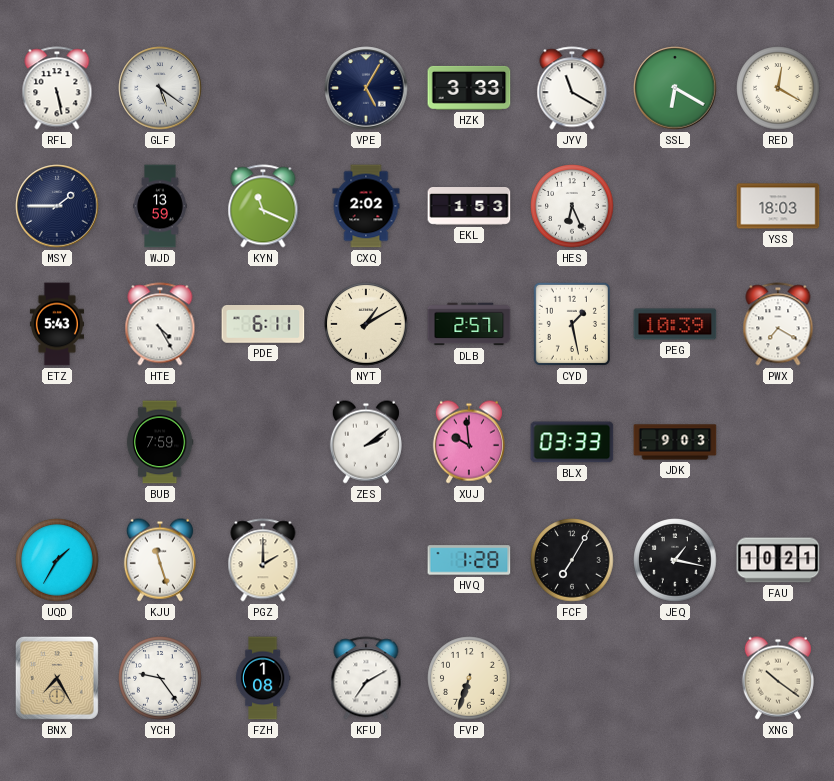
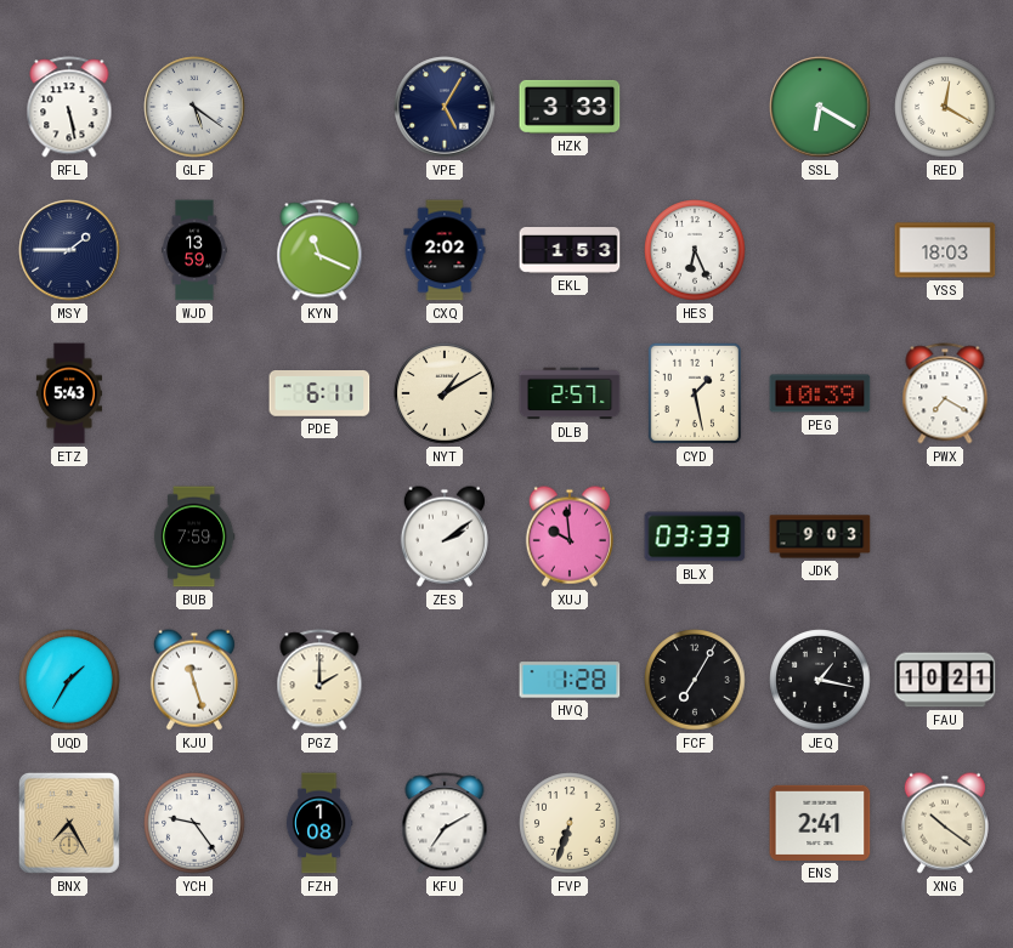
JYV: 11:20 -> none (572, 88)
HTE: 4:25 -> none (160, 324)
ENS: none -> 2:41 (820, 823)
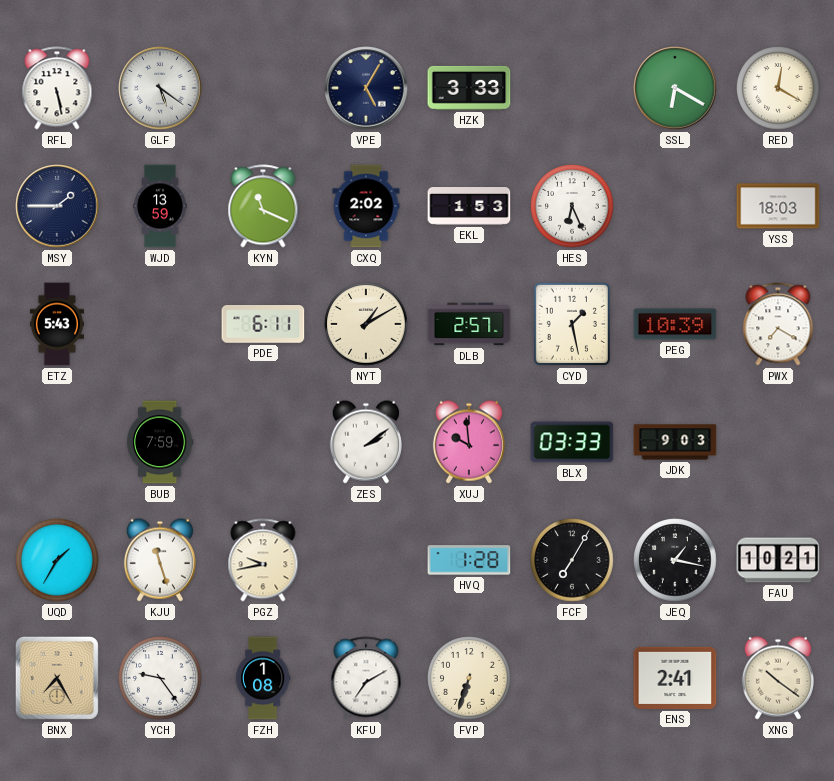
PGZ: 2:00 -> 9:43 (263, 560)
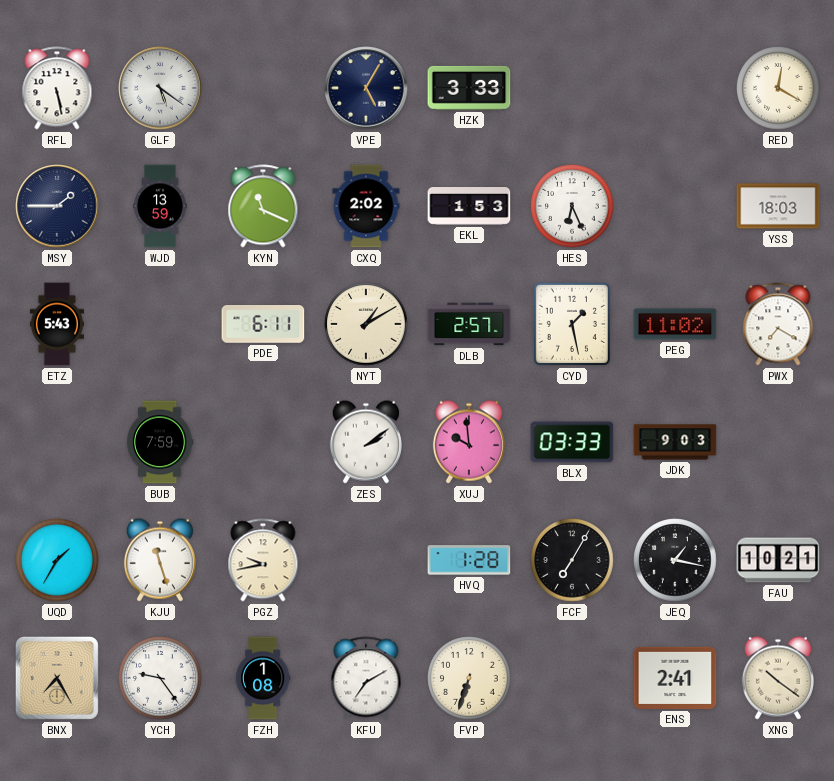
SSL: 6:20 -> none (675, 88)
PEG: 10:39 -> 11:02 (675, 324)
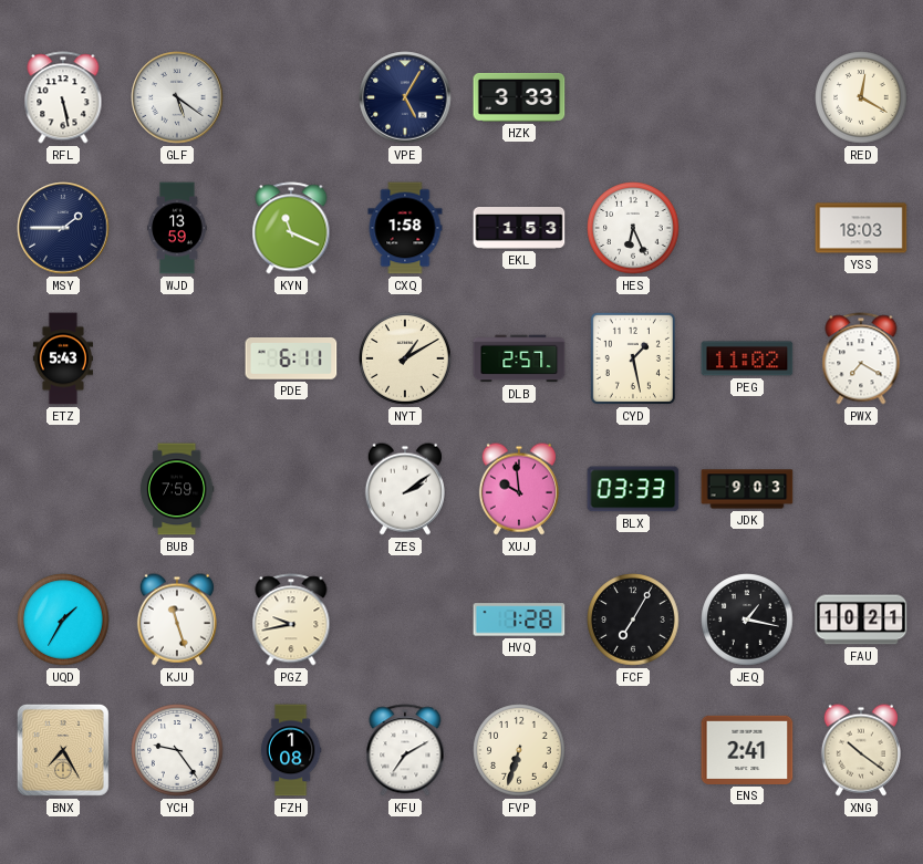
CXQ: 2:02 -> 1:58 (405, 228)
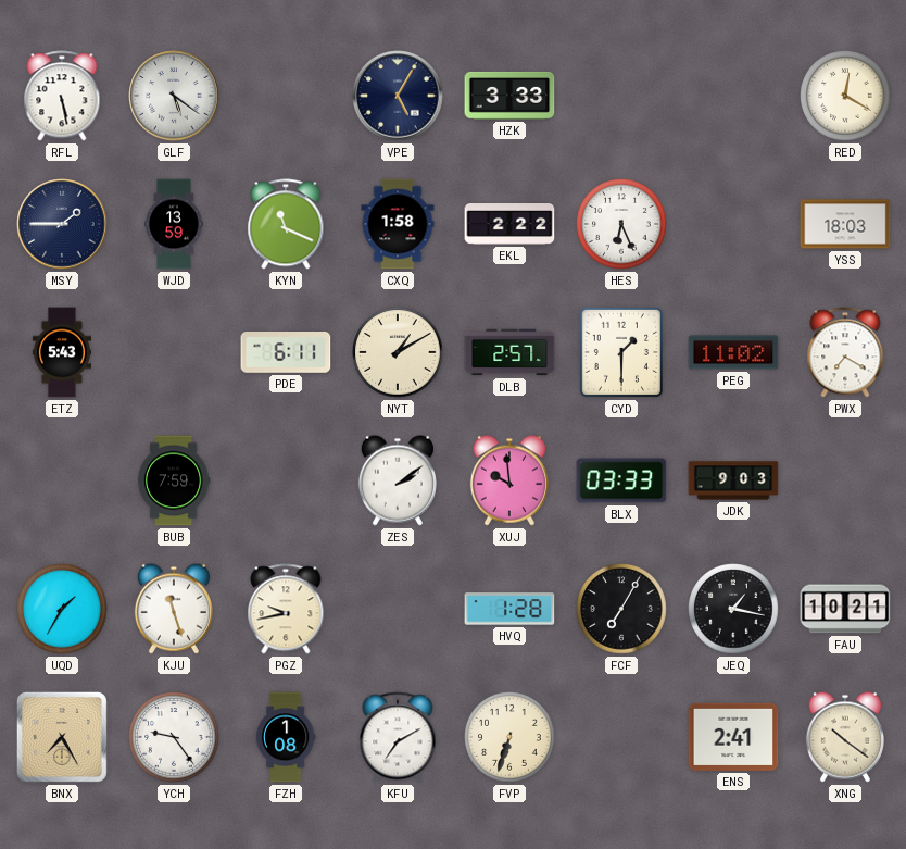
EKL: 1:53 -> 2:22 (509, 225)
CYD: 1:28 -> 1:30 (621, 352)
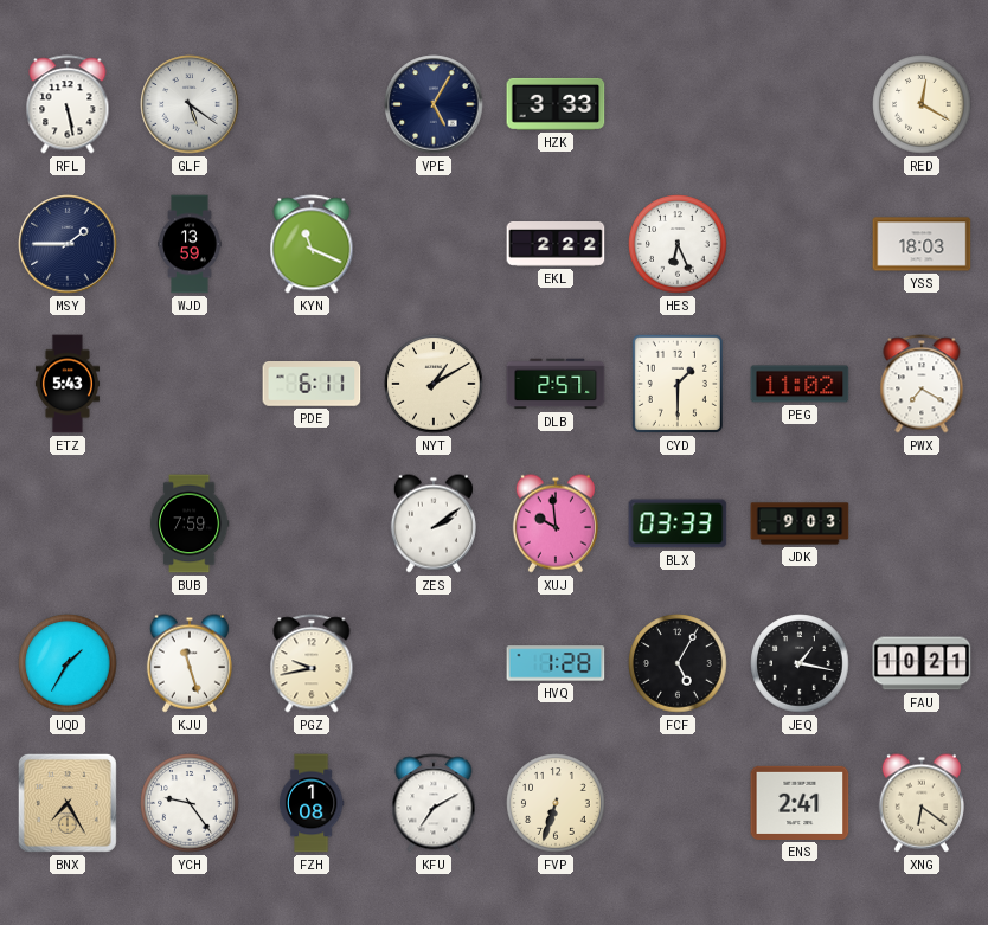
CXQ: 1:58 -> none (398, 224)
FCF: 7:05 -> 5:05 (678, 663)
XNG: 10:21 -> 6:21 (922, 803)
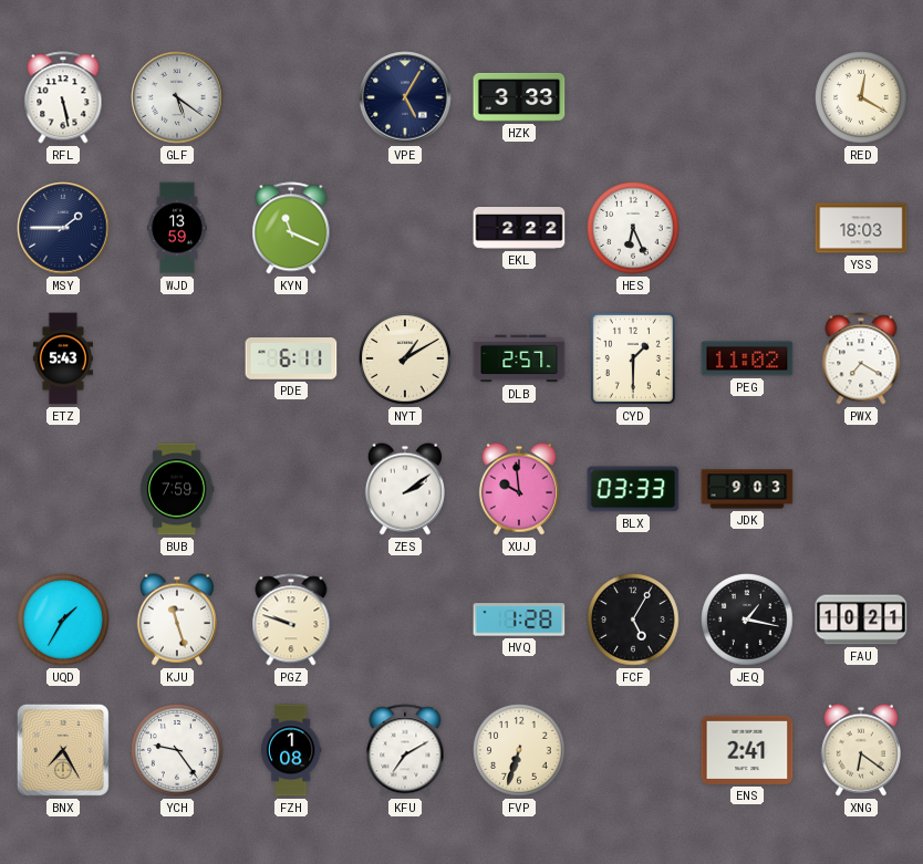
PGZ: 9:43 -> 9:48 (291, 620)
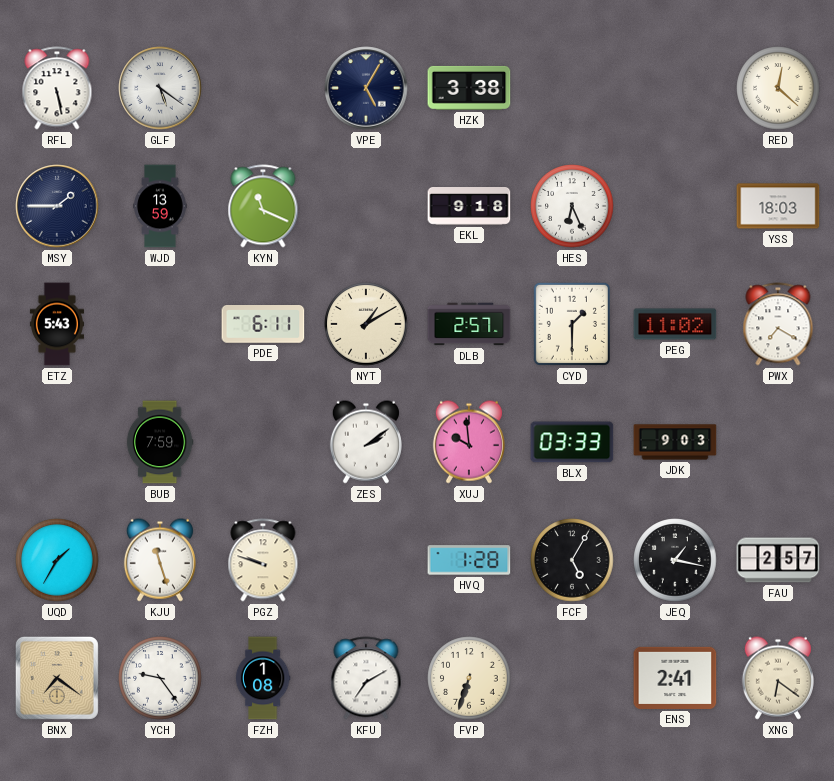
HZK: 3:33 -> 3:38 (469, 88)
RED: 12:20 -> 12:22 (778, 88)
EKL: 2:22 -> 9:18 (469, 207)
FAU: 10:21 -> 2:57 (778, 560)
BNX: 7:25 -> 7:21 (57, 678)
